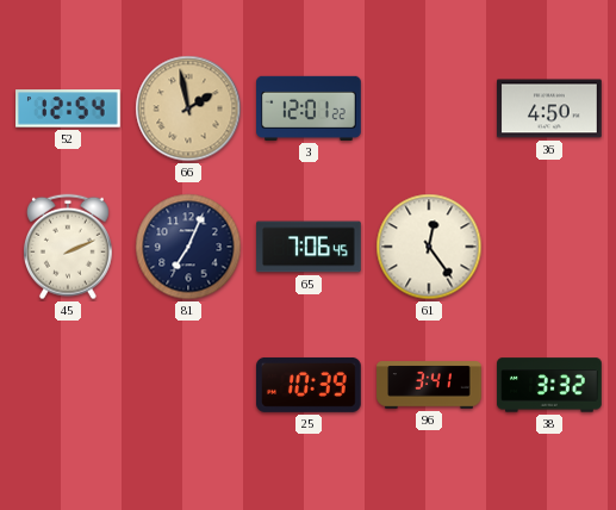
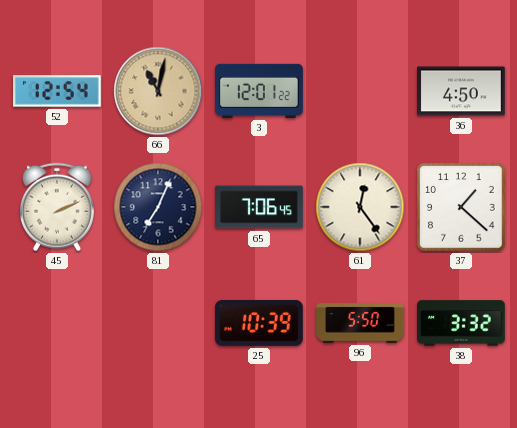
66: 1:58 -> 11:02 (158, 91)
37: none -> 1:22 (461, 207)
96: 3:41 -> 5:50 (360, 323)
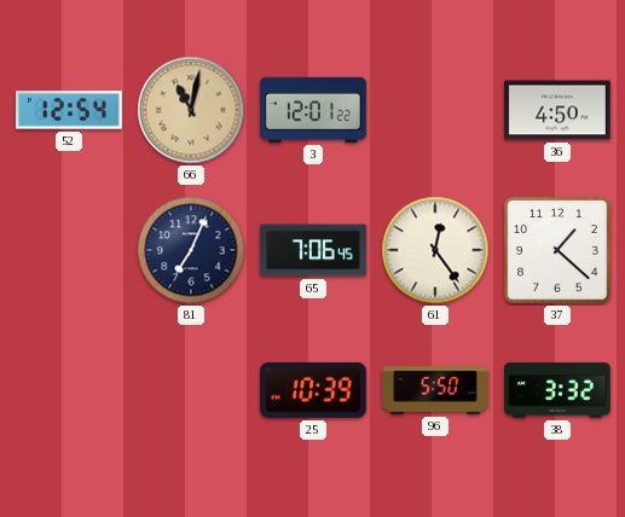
45: 2:11 -> none (57, 207)
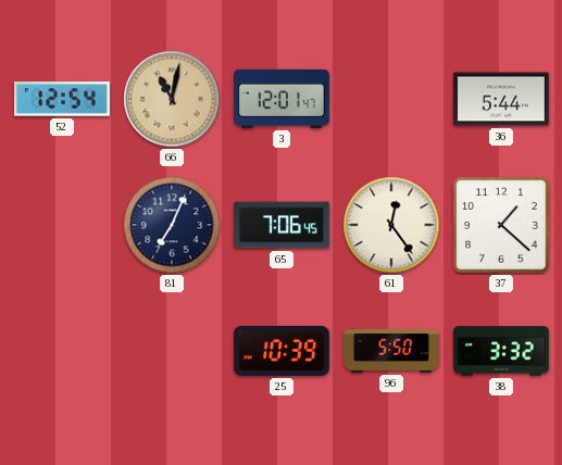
3: 12:01:22 -> 12:01:47 (282, 99)
36: 4:50 -> 5:44 (502, 99)
